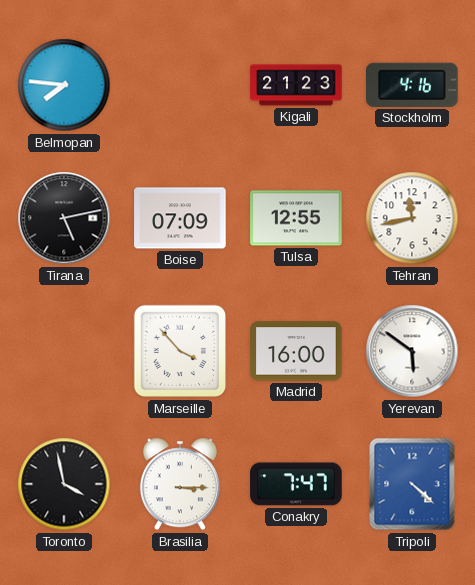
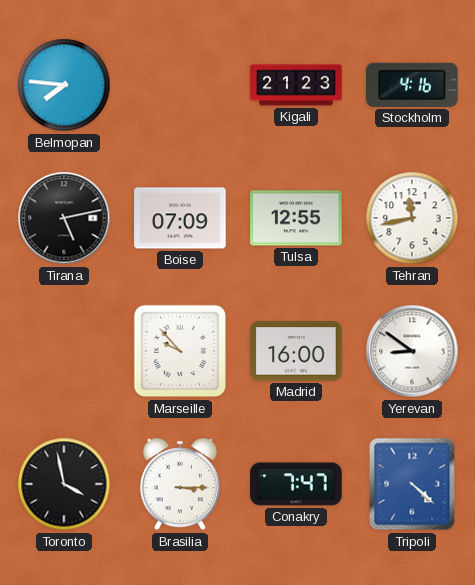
Marseille: 3:53 -> 9:53 (180, 351)
Yerevan: 5:51 -> 8:51 (412, 351)
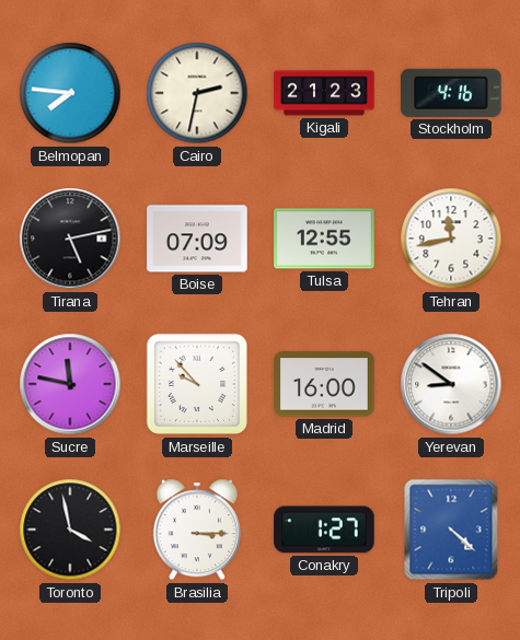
Cairo: none -> 2:32 (197, 93)
Sucre: none -> 11:47 (70, 384)
Conakry: 7:47 -> 1:27 (324, 530)
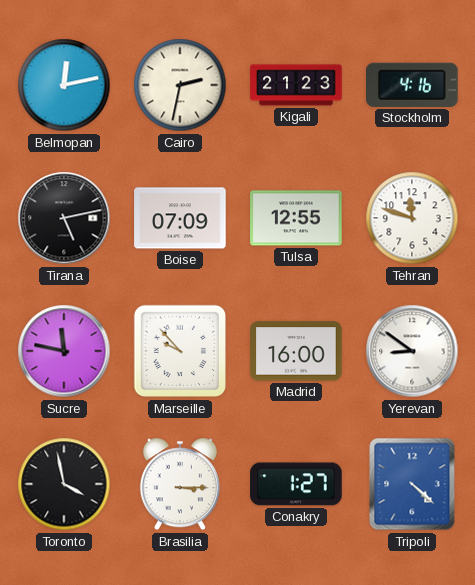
Belmopan: 7:46 -> 12:13 (64, 85)
Tehran: 11:43 -> 11:48 (412, 218)
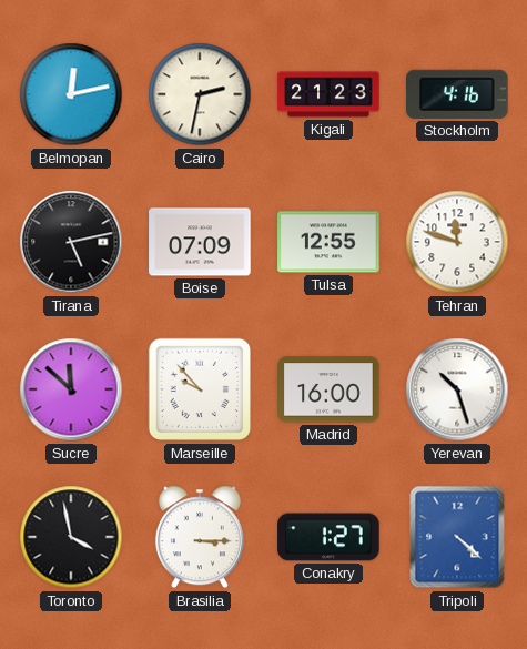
Sucre: 11:47 -> 11:52 (71, 389)
Yerevan: 8:51 -> 10:27 (457, 389)
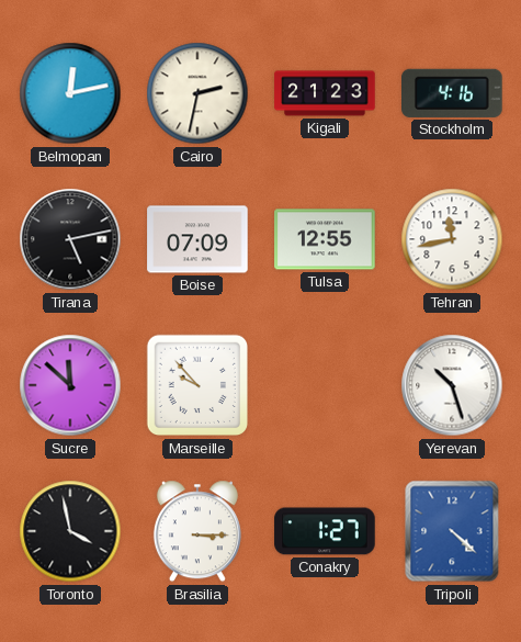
Tehran: 11:48 -> 11:43 (452, 239)
Madrid: 16:00 -> none (328, 389)
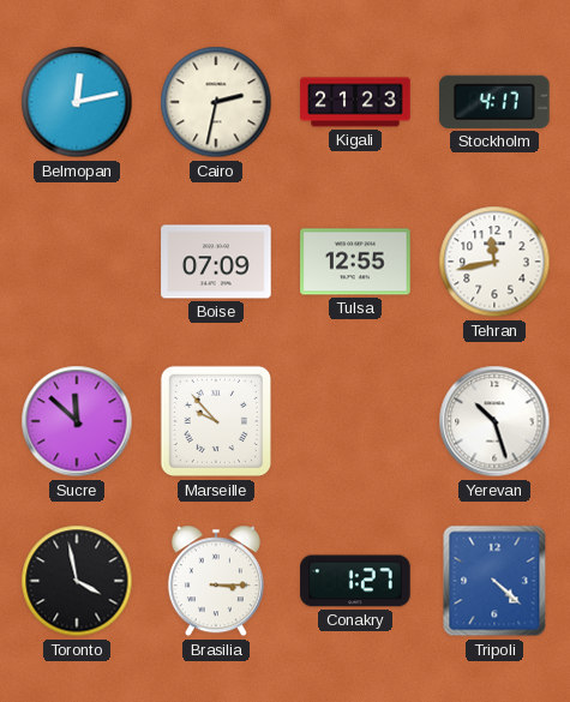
Stockholm: 4:16 -> 4:17 (494, 102)
Tirana: 5:13 -> none (70, 239)
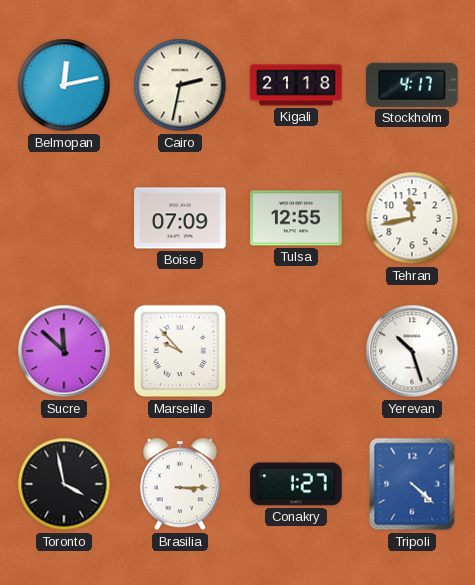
Kigali: 21:23 -> 21:18 (296, 85)
